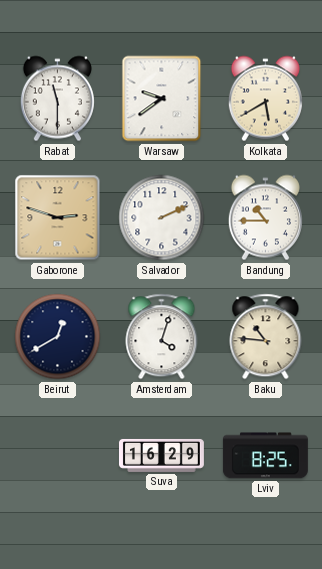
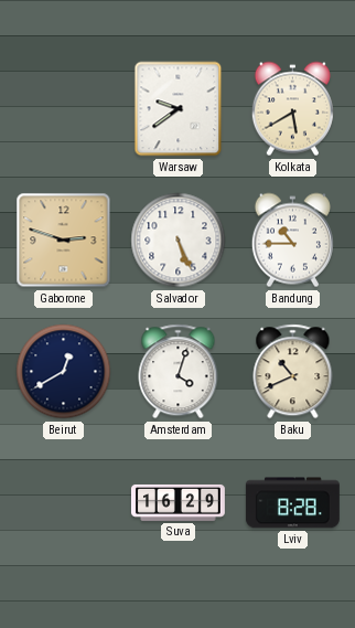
Rabat: 11:30 -> none (57, 99)
Salvador: 2:11 -> 5:26 (179, 241)
Baku: 10:46 -> 10:41 (293, 372)
Lviv: 8:25 -> 8:28 (292, 503)
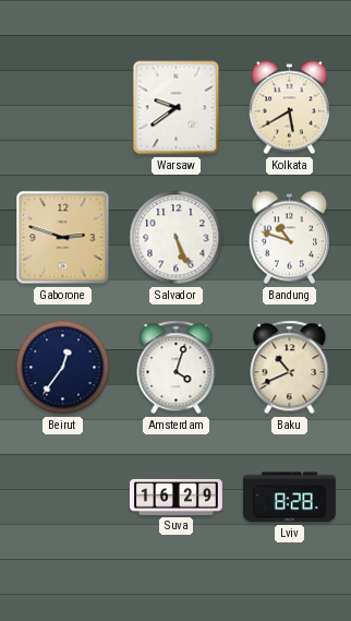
Bandung: 10:45 -> 10:48 (289, 238)
Beirut: 12:40 -> 12:36 (63, 368)
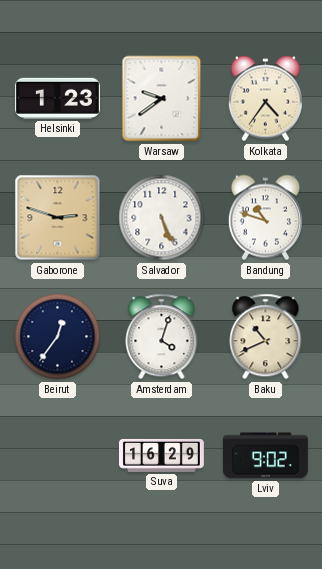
Helsinki: none -> 1:23 (57, 98)
Kolkata: 5:40 -> 4:36 (265, 99)
Lviv: 8:28 -> 9:02 (265, 456)
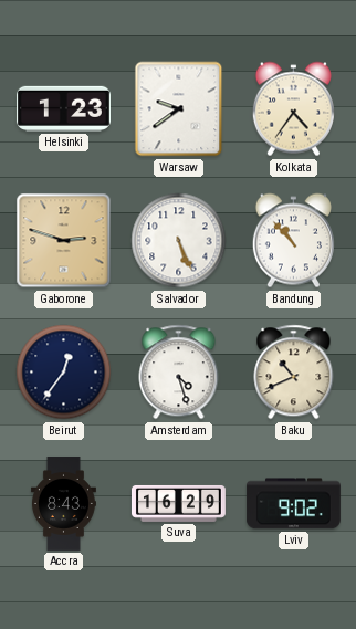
Bandung: 10:48 -> 10:53 (293, 241)
Amsterdam: 4:03 -> 4:27 (179, 373)
Accra: none -> 8:43 (63, 504)
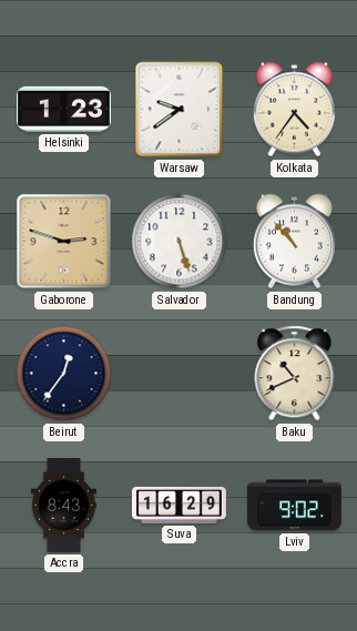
Salvador: 5:26 -> 5:27 (180, 242)
Amsterdam: 4:27 -> none (179, 373)
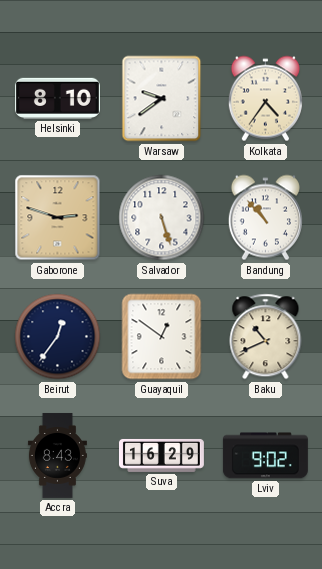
Helsinki: 1:23 -> 8:10 (57, 98)
Guayaquil: none -> 12:51 (162, 337)
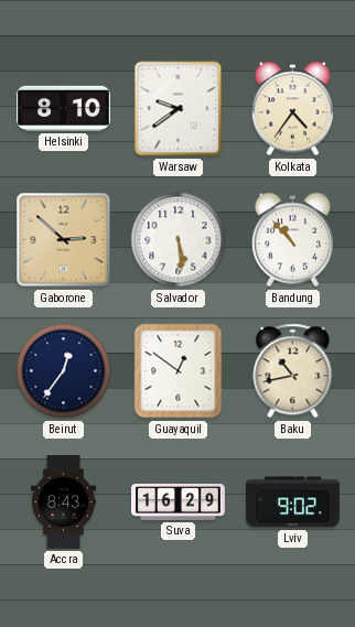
Gaborone: 2:48 -> 2:52 (64, 240)
Salvador: 5:27 -> 5:29 (179, 240)
Baku: 10:41 -> 10:43 (293, 371)
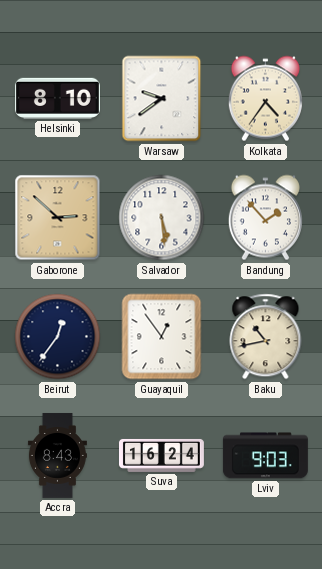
Bandung: 10:53 -> 1:53 (265, 218)
Guayaquil: 12:51 -> 12:54 (162, 337)
Suva: 16:29 -> 16:24 (161, 455)
Lviv: 9:02 -> 9:03 (265, 456)
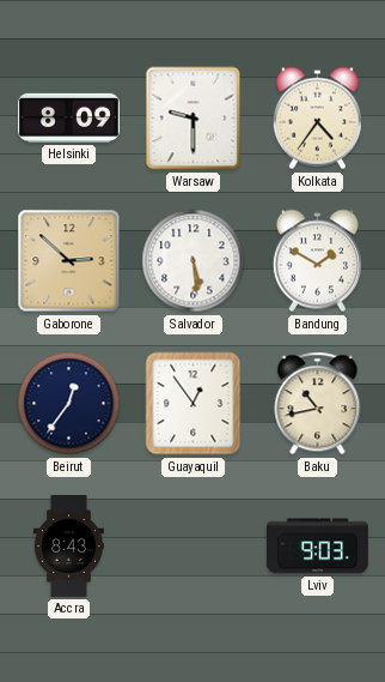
Helsinki: 8:10 -> 8:09 (68, 117)
Warsaw: 9:39 -> 9:30 (194, 119)
Bandung: 1:53 -> 1:50 (317, 261)
Suva: 16:24 -> none (161, 455)
